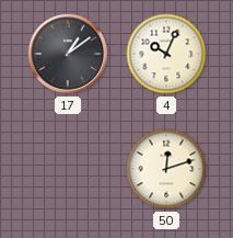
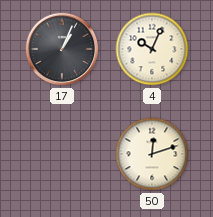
17: 1:09 -> 1:04 (62, 49)
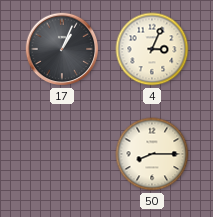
4: 10:04 -> 3:04 (152, 49)
50: 12:12 -> 8:15 (152, 154)
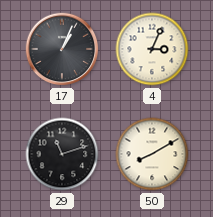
29: none -> 11:12 (62, 154)
50: 8:15 -> 8:10 (152, 154)
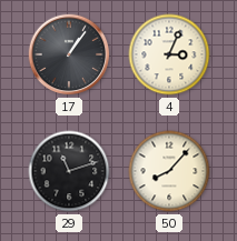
17: 1:04 -> 1:06 (69, 54)
50: 8:10 -> 8:07 (169, 171)
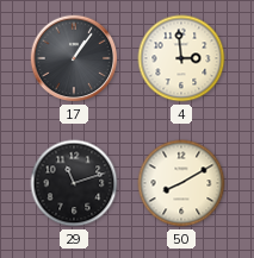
4: 3:04 -> 2:59 (181, 58)
50: 8:07 -> 8:10 (181, 183)
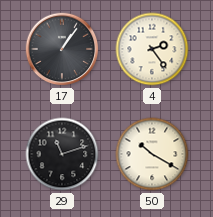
4: 2:59 -> 2:24 (152, 49)
50: 8:10 -> 10:20 (152, 154)
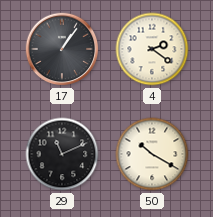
4: 2:24 -> 2:21 (152, 49)
29: 11:12 -> 11:11 (62, 154)
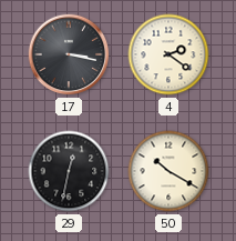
17: 1:06 -> 3:17 (69, 54)
29: 11:11 -> 12:32 (69, 171)
